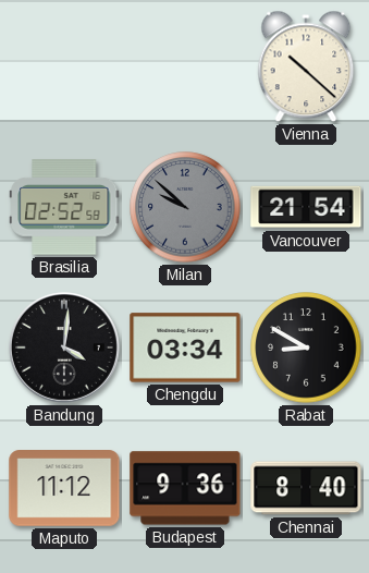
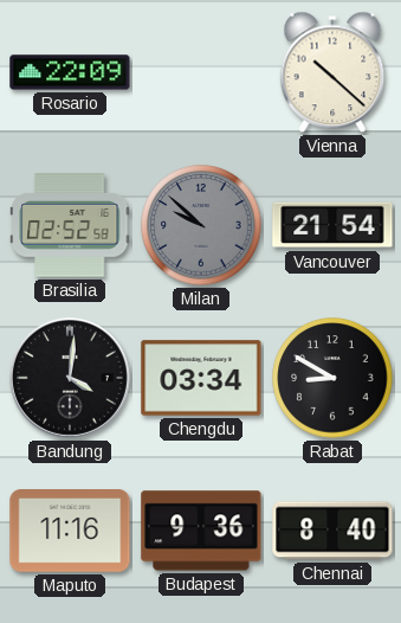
Rosario: none -> 22:09 (70, 72)
Maputo: 11:12 -> 11:16 (70, 532)
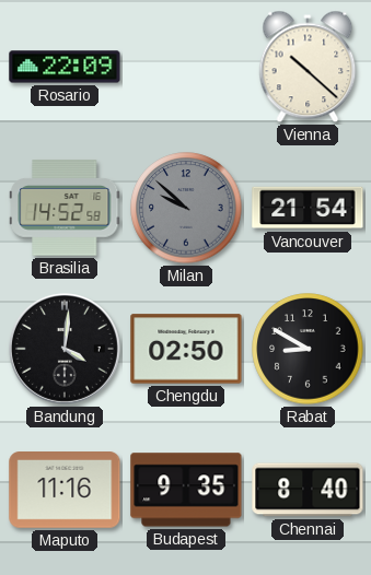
Brasilia: 02:52 -> 14:52 (65, 208)
Chengdu: 03:34 -> 02:50 (186, 349)
Budapest: 9:36 -> 9:35 (186, 490)
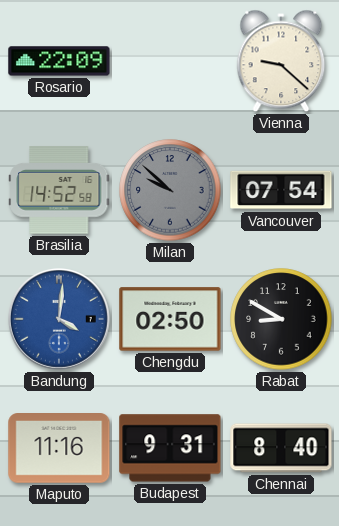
Vienna: 10:22 -> 9:22 (281, 61)
Vancouver: 21:54 -> 07:54 (281, 190)
Bandung dial: black -> blue (59, 319)
Budapest: 9:35 -> 9:31 (170, 448)
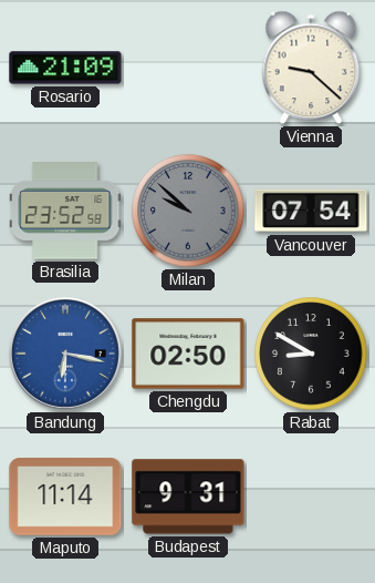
Rosario: 22:09 -> 21:09 (65, 68)
Brasilia: 14:52 -> 23:52 (65, 211)
Bandung: 4:01 -> 6:17 (65, 354)
Maputo: 11:16 -> 11:14 (65, 498)
Chennai: 8:40 -> none (281, 448)
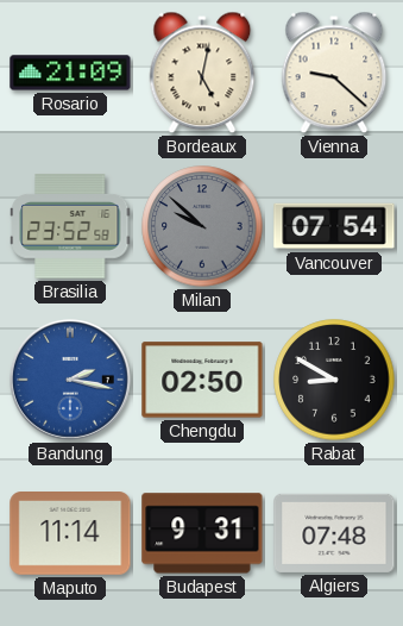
Bordeaux: none -> 5:02 (202, 73)
Bandung: 6:17 -> 2:17 (70, 380)
Algiers: none -> 07:48 (334, 533)
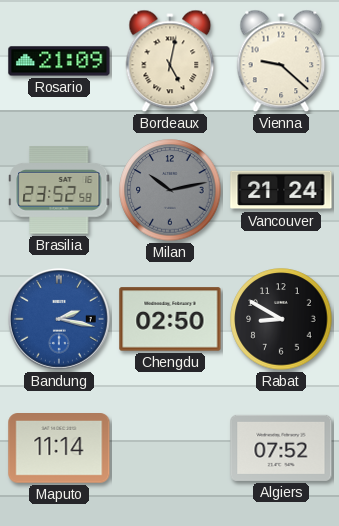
Milan: 9:52 -> 10:13 (170, 190)
Vancouver: 07:54 -> 21:24 (281, 190)
Budapest: 9:31 -> none (202, 533)
Algiers: 07:48 -> 07:52 (281, 448)
